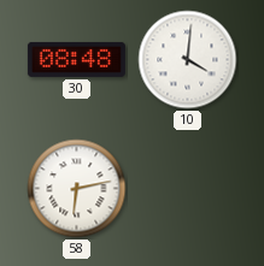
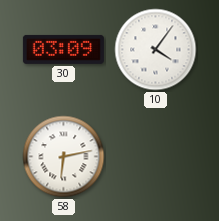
30: 08:48 -> 03:09 (63, 49)
10: 4:01 -> 4:06 (156, 50)
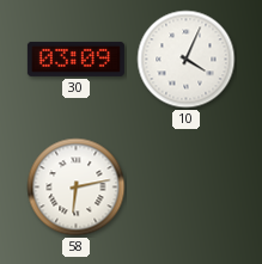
10: 4:06 -> 4:04 (187, 60)
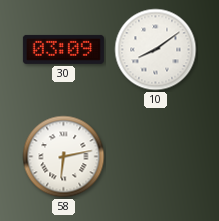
10: 4:04 -> 8:09 (156, 50)
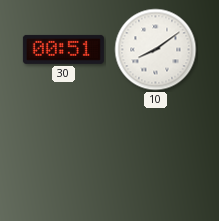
30: 03:09 -> 00:51 (63, 49)
58: 6:13 -> none (64, 157)
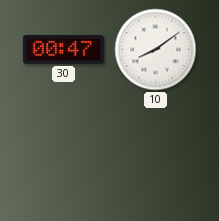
30: 00:51 -> 00:47 (63, 49)
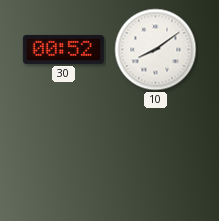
30: 00:47 -> 00:52 (63, 49)
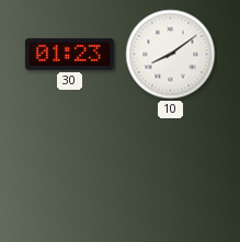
30: 00:52 -> 01:23 (69, 54)
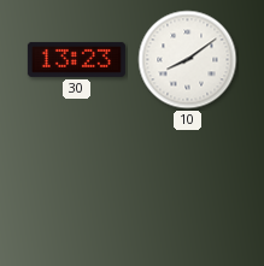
30: 01:23 -> 13:23 (76, 59)
